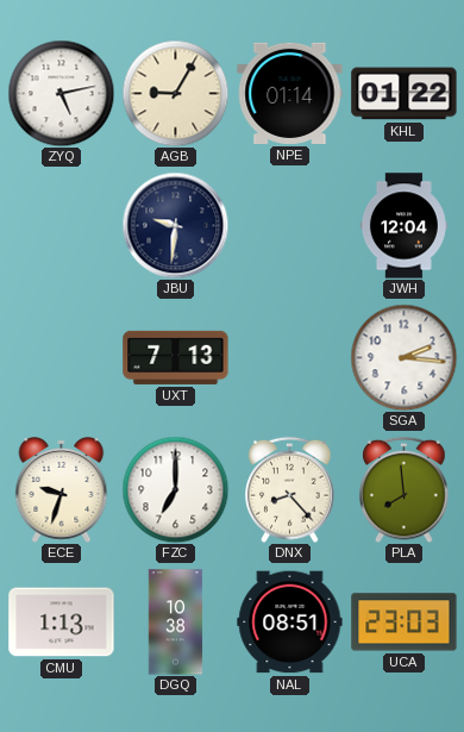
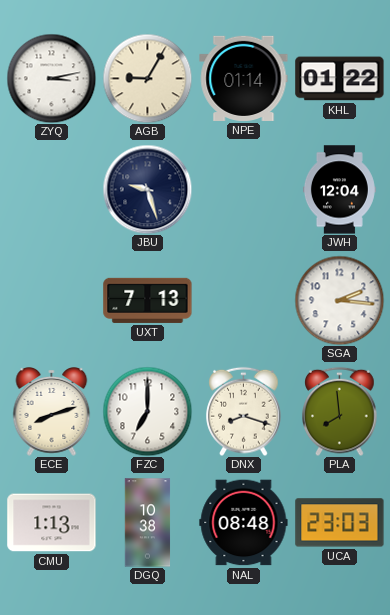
ZYQ: 5:13 -> 3:13 (51, 78)
JBU: 9:31 -> 9:27 (147, 189)
ECE: 9:33 -> 8:12 (52, 412)
DNX: 8:23 -> 8:18 (244, 411)
NAL: 08:51 -> 08:48 (244, 523)
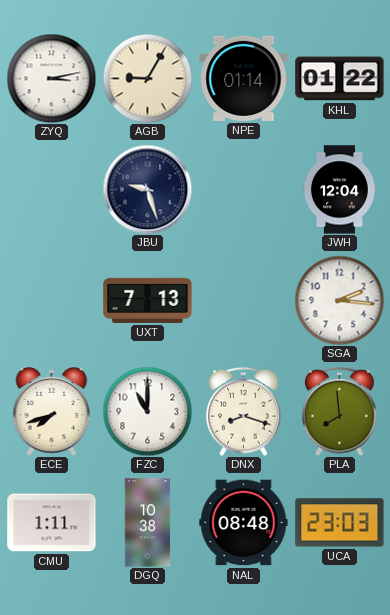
ECE: 8:12 -> 7:42 (52, 412)
FZC: 7:00 -> 11:00 (147, 411)
CMU: 1:13 -> 1:11 (52, 523)
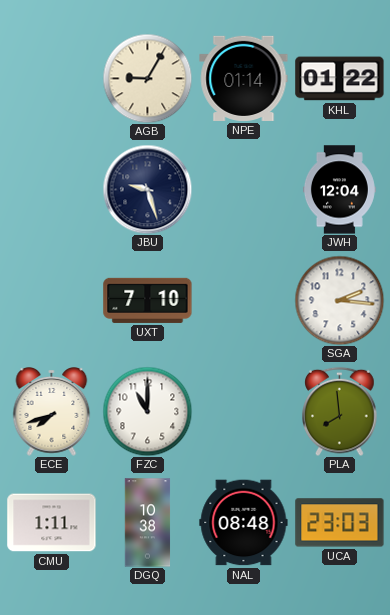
ZYQ: 3:13 -> none (51, 78)
UXT: 7:13 -> 7:10 (148, 300)
DNX: 8:18 -> none (244, 411)
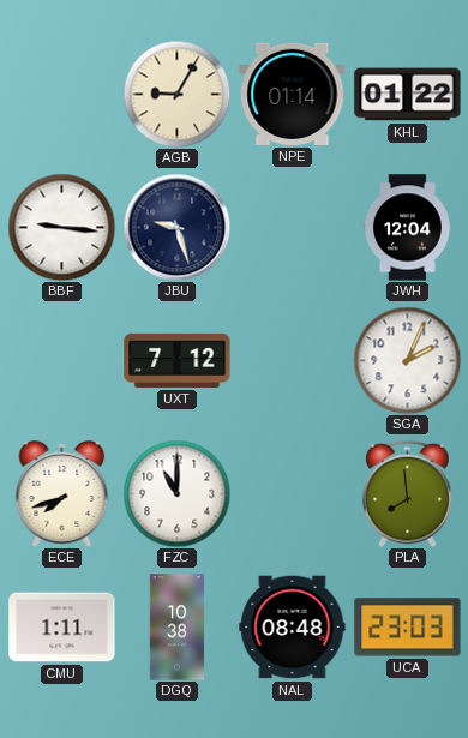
BBF: none -> 9:16 (61, 227)
UXT: 7:10 -> 7:12 (178, 360)
SGA: 2:16 -> 2:04 (407, 360)
